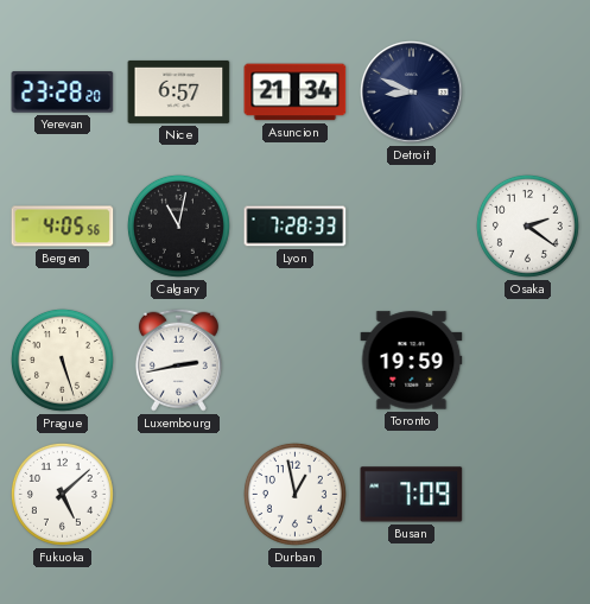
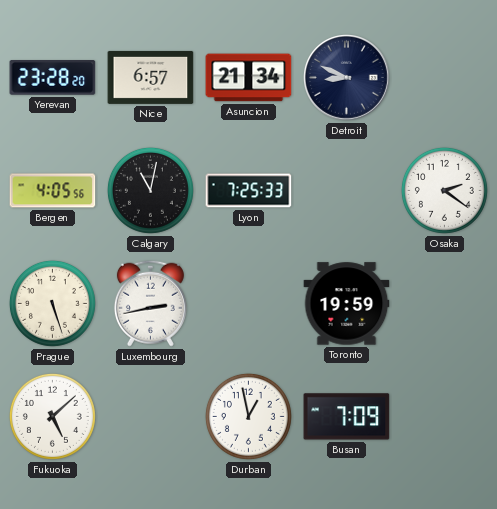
Lyon: 7:28 -> 7:25 (249, 191)
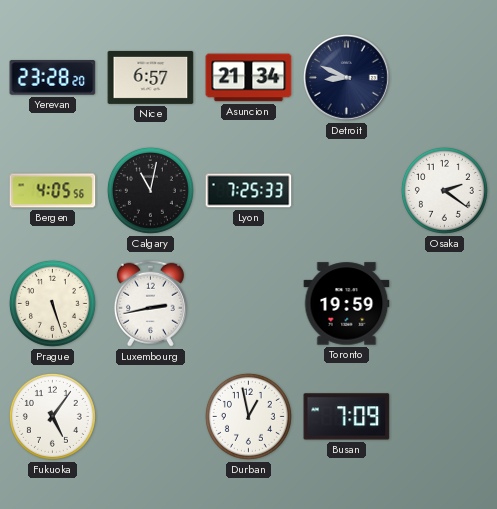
Fukuoka: 5:08 -> 5:06 (52, 416)
